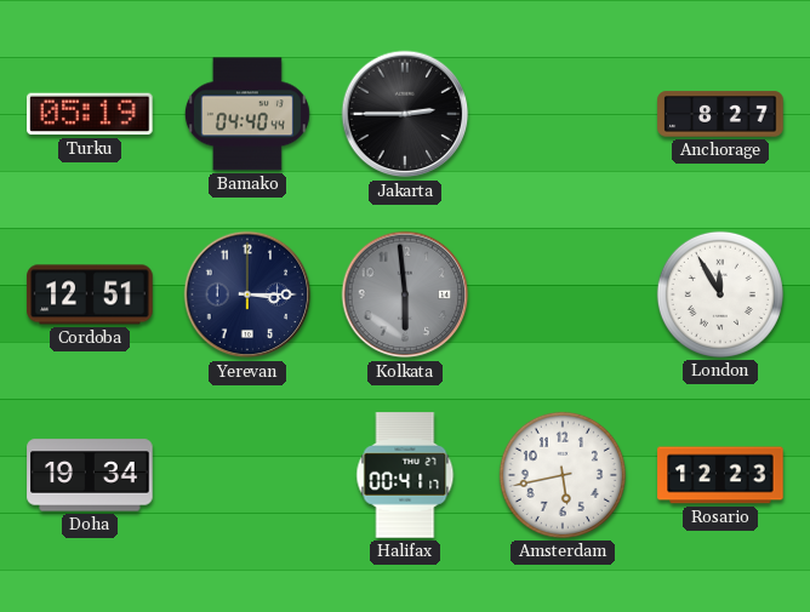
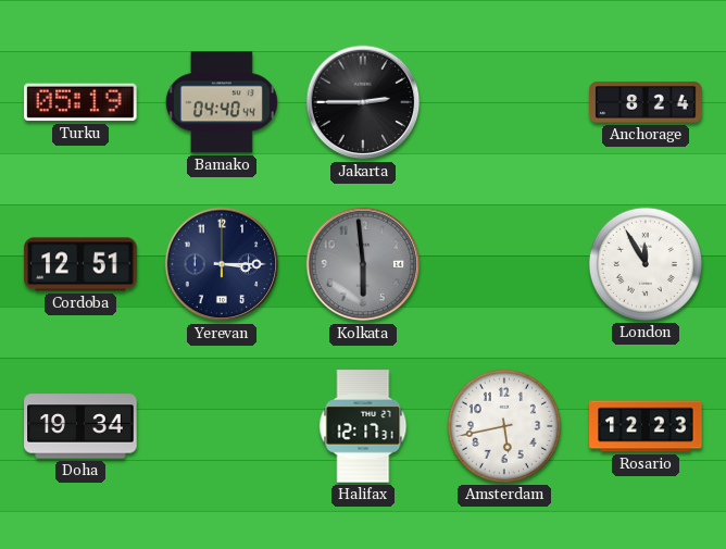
Anchorage: 8:27 -> 8:24 (646, 102)
Halifax: 00:41 -> 12:17 (363, 426)
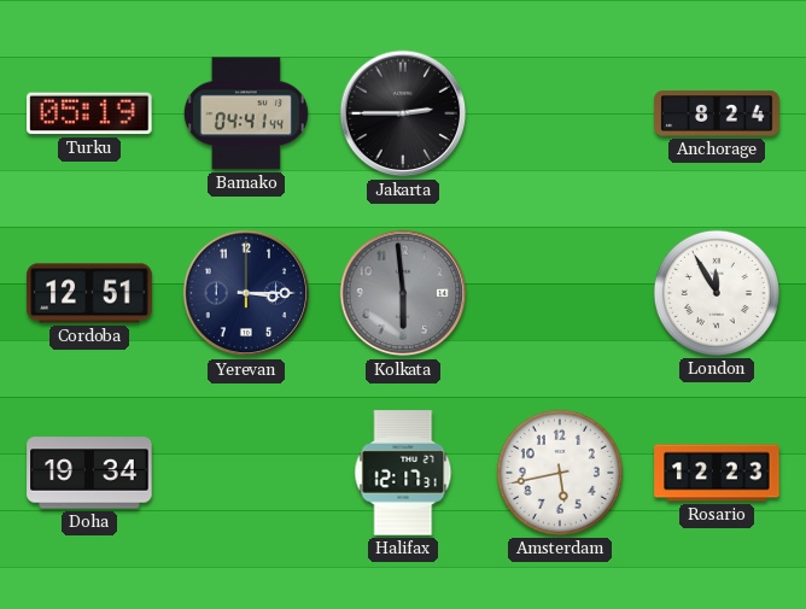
Bamako: 04:40 -> 04:41 (246, 113)
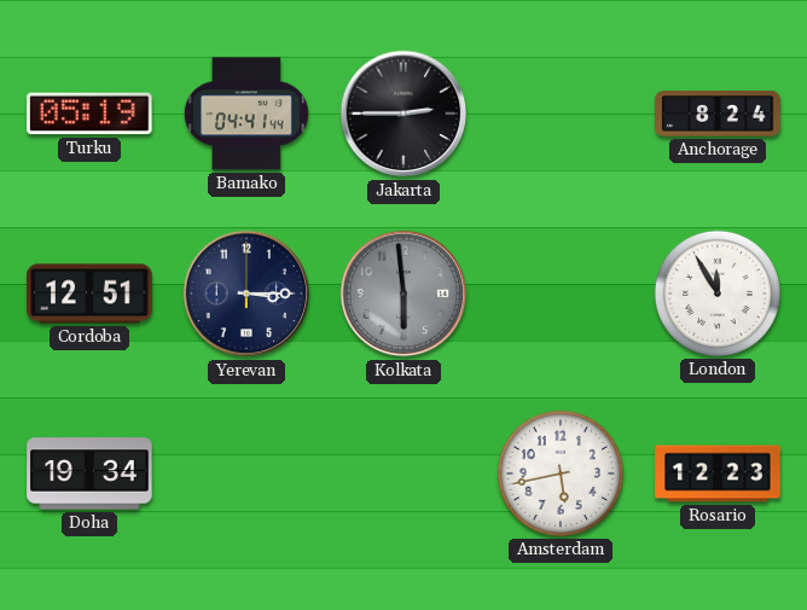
Halifax: 12:17 -> none (403, 473)
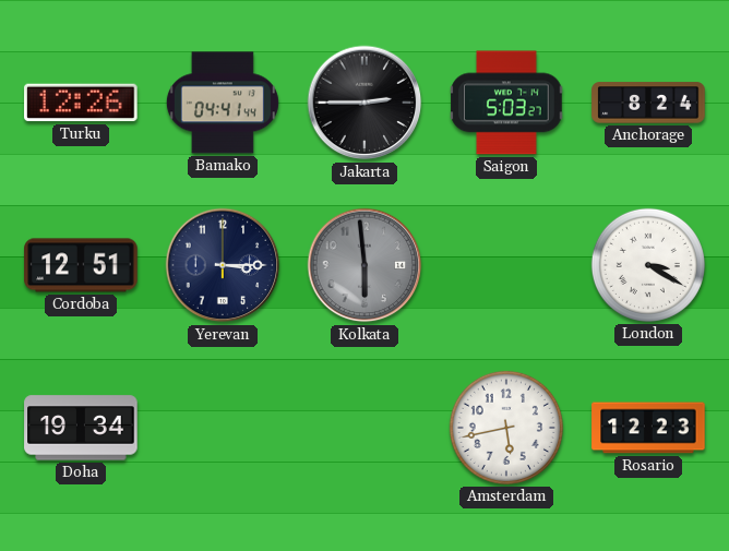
Turku: 05:19 -> 12:26 (81, 103)
Saigon: none -> 5:03 (506, 103)
London: 11:55 -> 3:20 (648, 265)
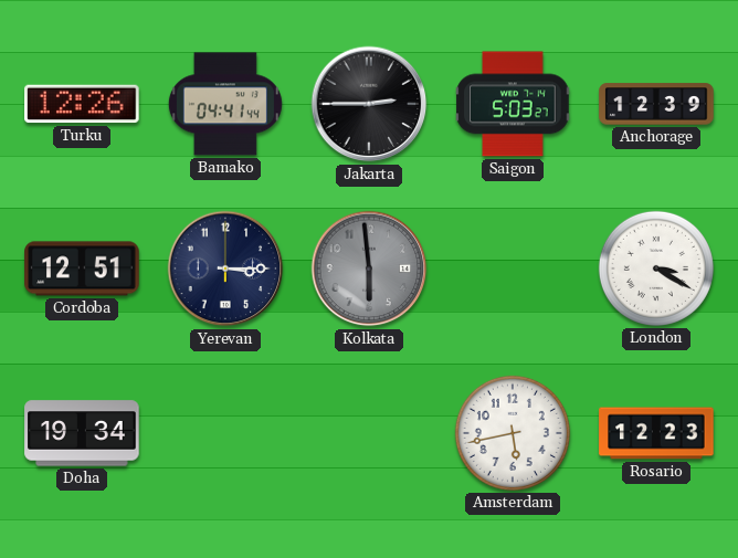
Anchorage: 8:24 -> 12:39 (656, 104)
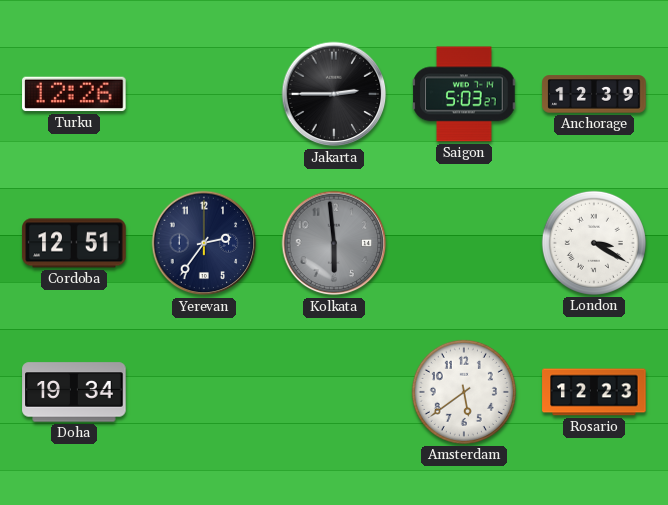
Bamako: 04:41 -> none (225, 104)
Yerevan: 3:15 -> 2:36 (204, 243)
Amsterdam: 5:43 -> 5:39 (464, 392)
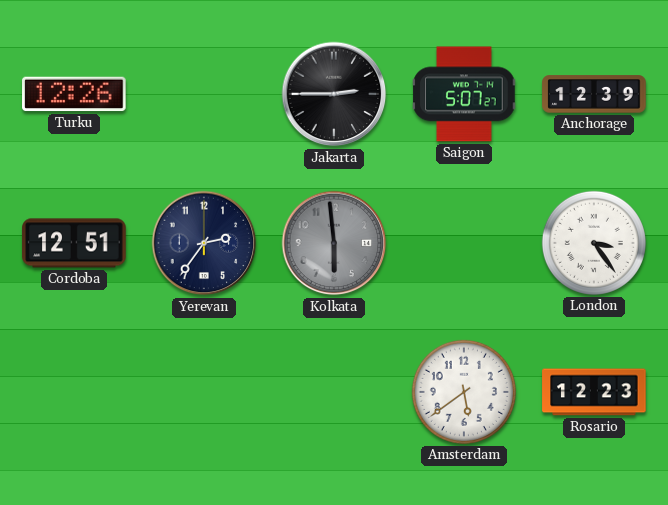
Saigon: 5:03 -> 5:07 (464, 94)
London: 3:20 -> 3:24 (594, 243)
Doha: 19:34 -> none (74, 392)
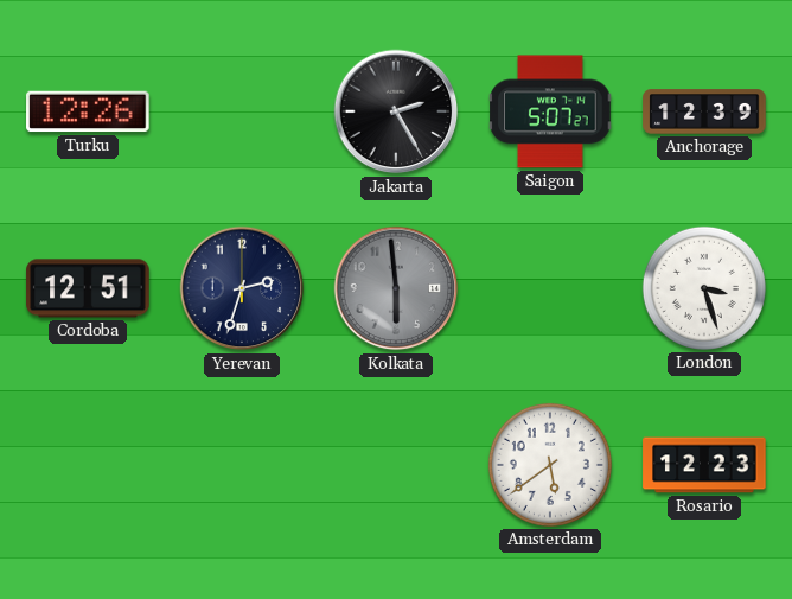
Jakarta: 2:45 -> 2:25 (396, 111)
Yerevan: 2:36 -> 2:33 (242, 288)
London: 3:24 -> 3:27 (704, 288)
